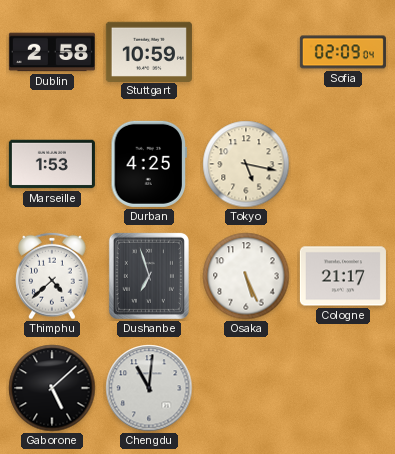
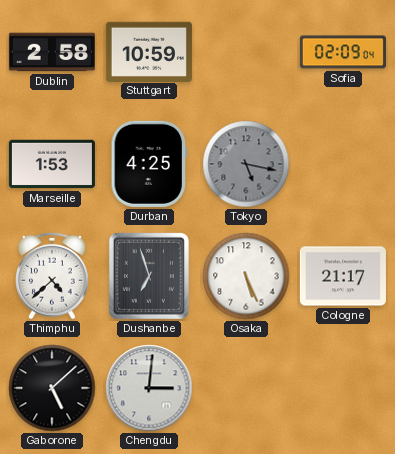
Tokyo dial: cream -> grey (246, 164)
Chengdu: 11:01 -> 3:01 (149, 388)
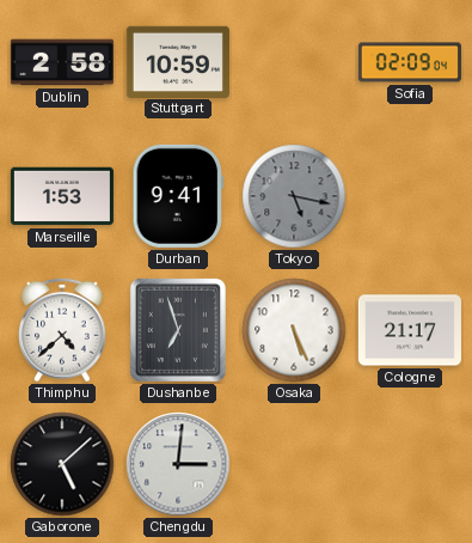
Durban: 4:25 -> 9:41 (178, 196)
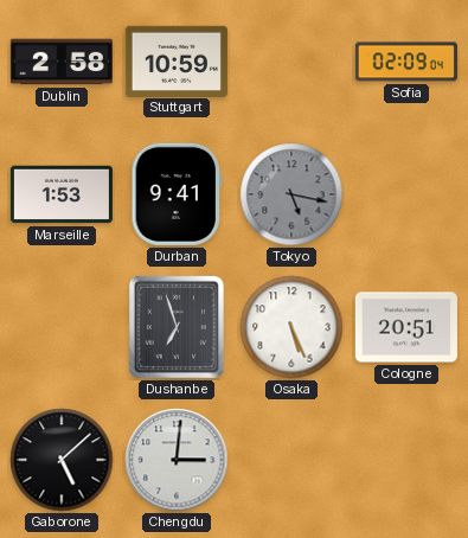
Thimphu: 4:38 -> none (62, 330)
Cologne: 21:17 -> 20:51 (406, 327)
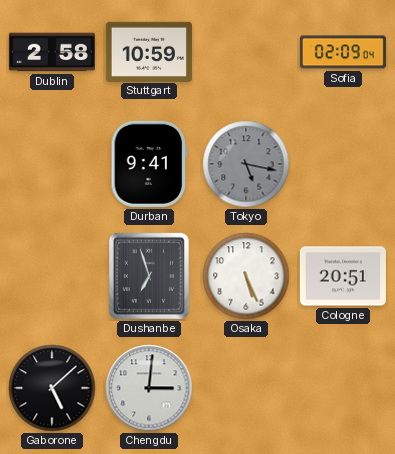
Marseille: 1:53 -> none (62, 194)
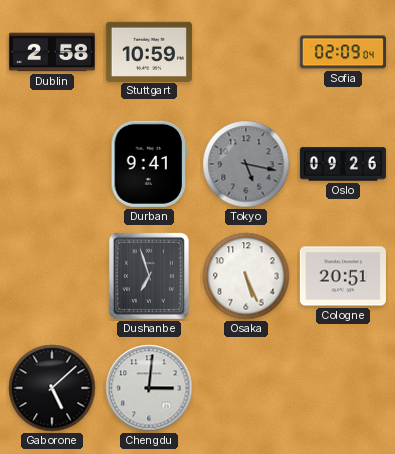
Oslo: none -> 09:26 (343, 164)
